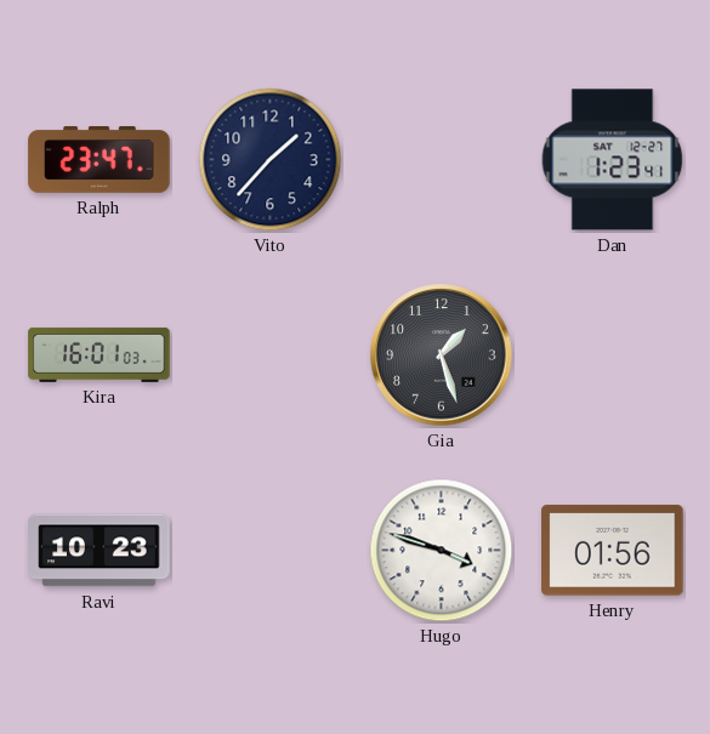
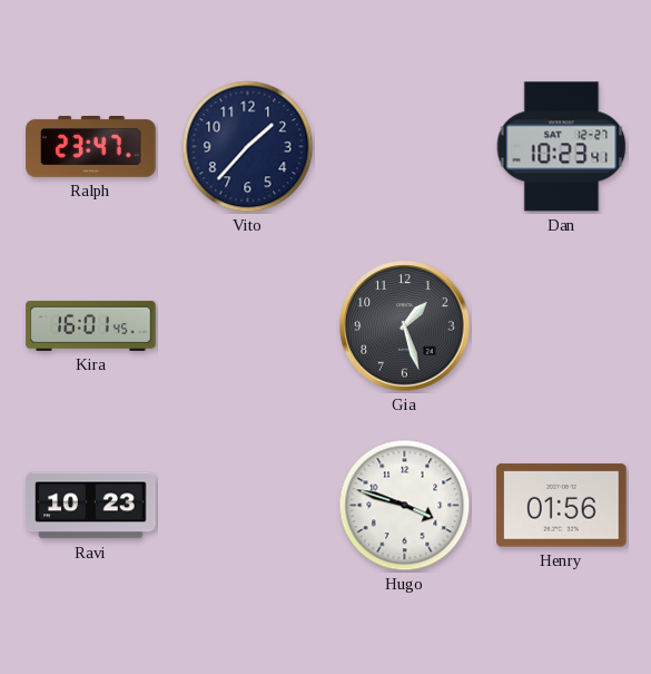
Dan: 1:23 -> 10:23 (562, 147)
Kira: 16:01:03 -> 16:01:45 (91, 325)
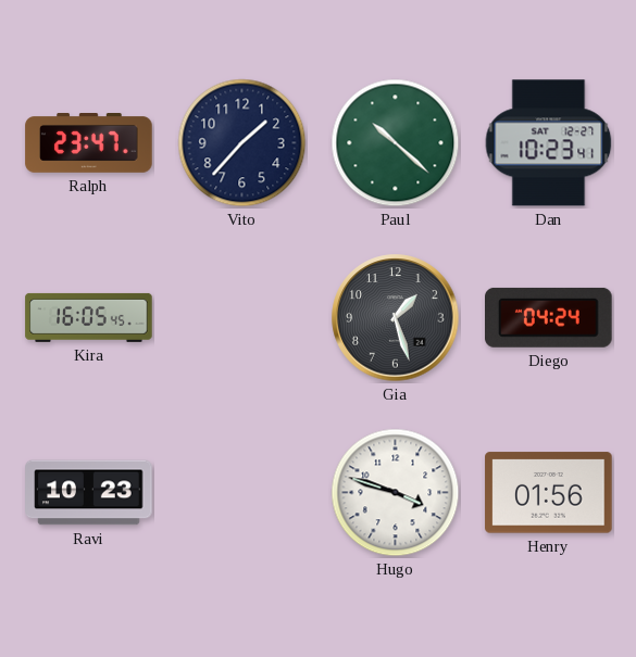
Paul: none -> 10:22 (396, 143)
Kira: 16:01 -> 16:05 (89, 317)
Diego: none -> 04:24 (549, 317)
